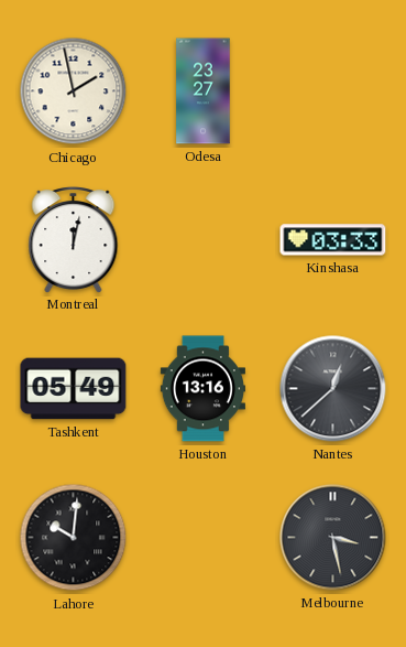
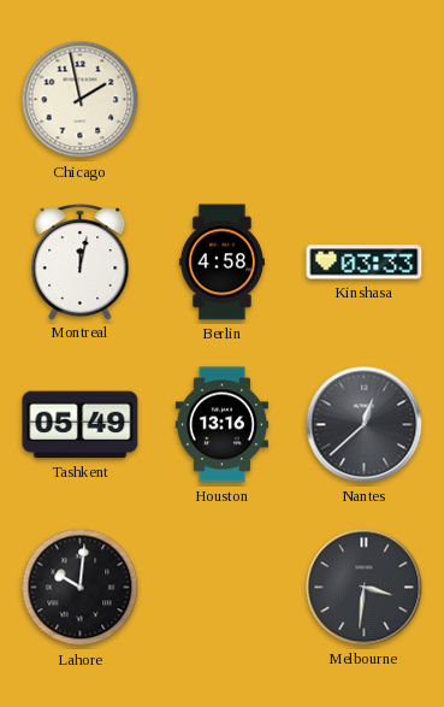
Odesa: 23:27 -> none (204, 91)
Berlin: none -> 4:58 (221, 263)
Melbourne: 3:28 -> 3:31 (365, 588)
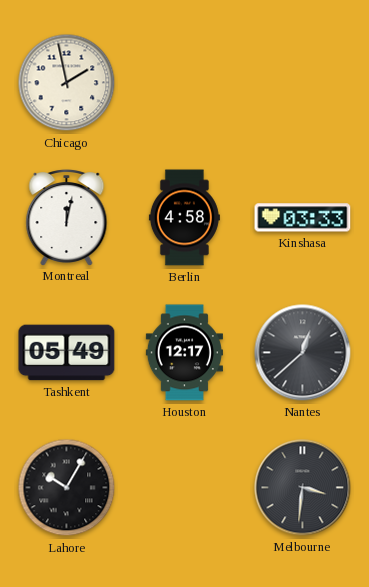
Houston: 13:16 -> 12:17 (184, 353)
Lahore: 10:01 -> 10:05 (67, 488)
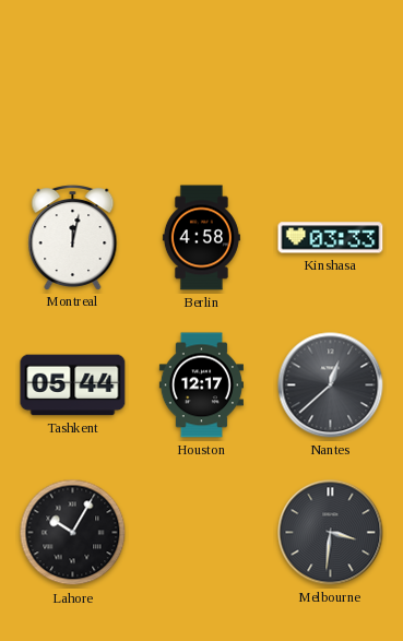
Chicago: 1:58 -> none (67, 83)
Tashkent: 05:49 -> 05:44 (73, 385)
